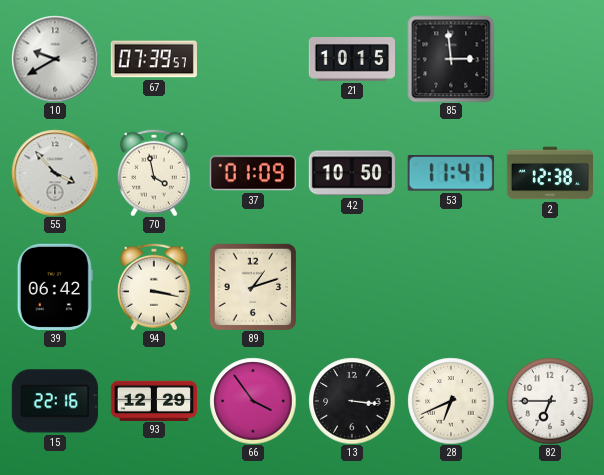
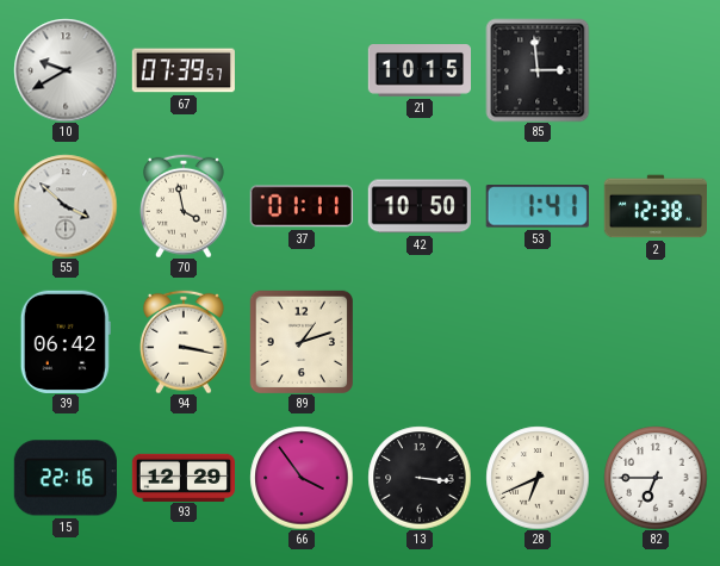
55: 3:53 -> 3:52 (66, 206)
37: 01:09 -> 01:11 (302, 206)
53: 11:41 -> 1:41 (538, 206)
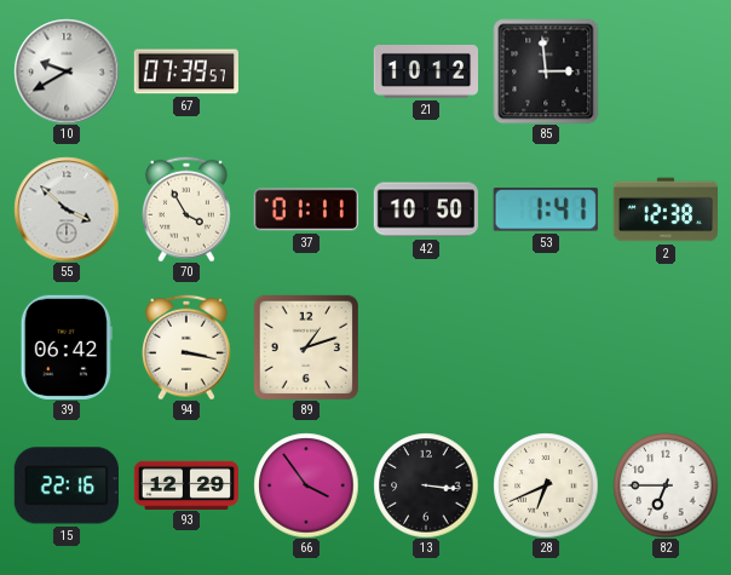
21: 10:15 -> 10:12 (425, 73)
70: 3:58 -> 3:55 (186, 209)
